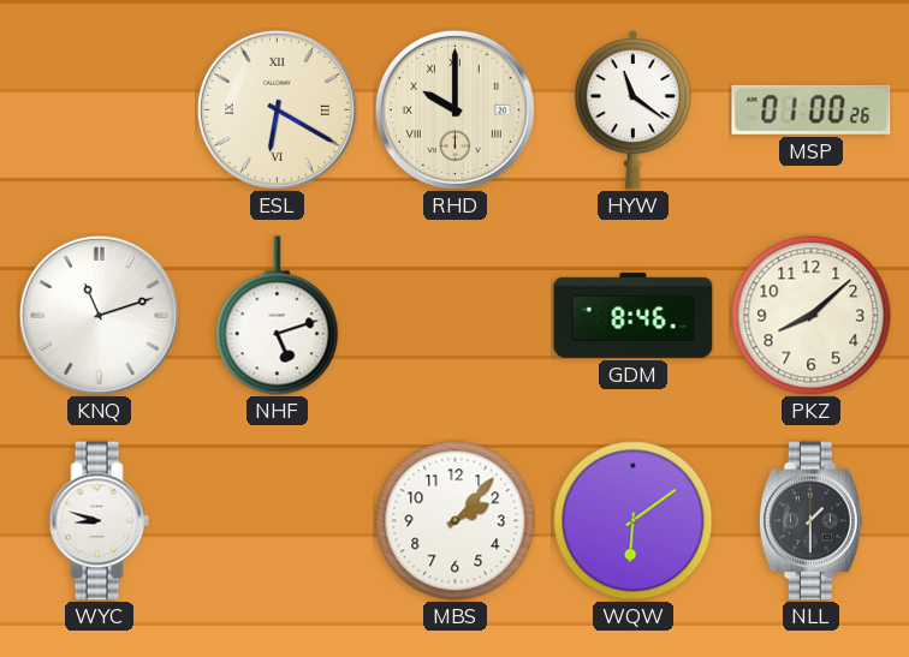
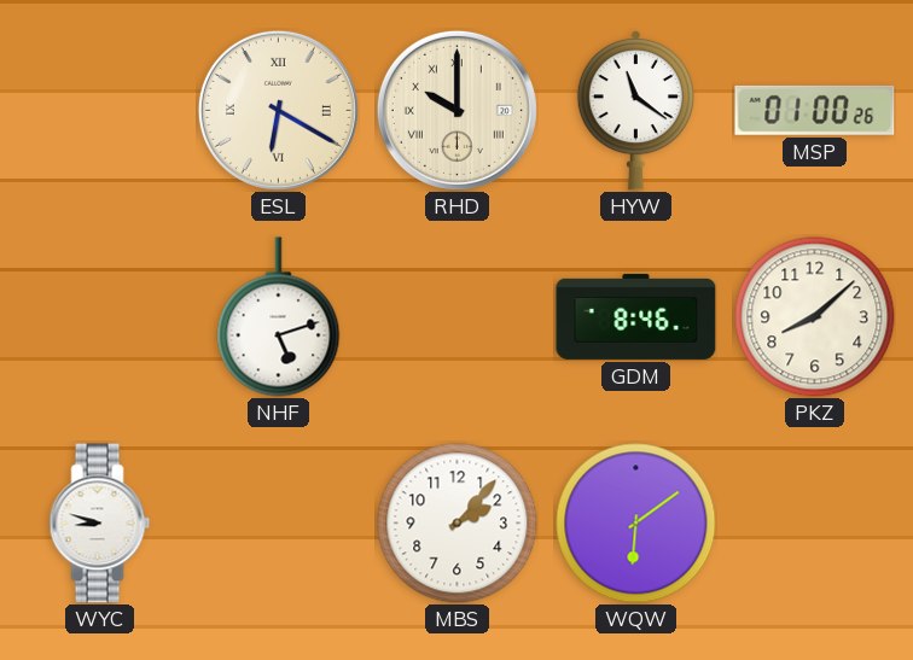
KNQ: 11:12 -> none (99, 315)
NLL: 1:30 -> none (810, 521)
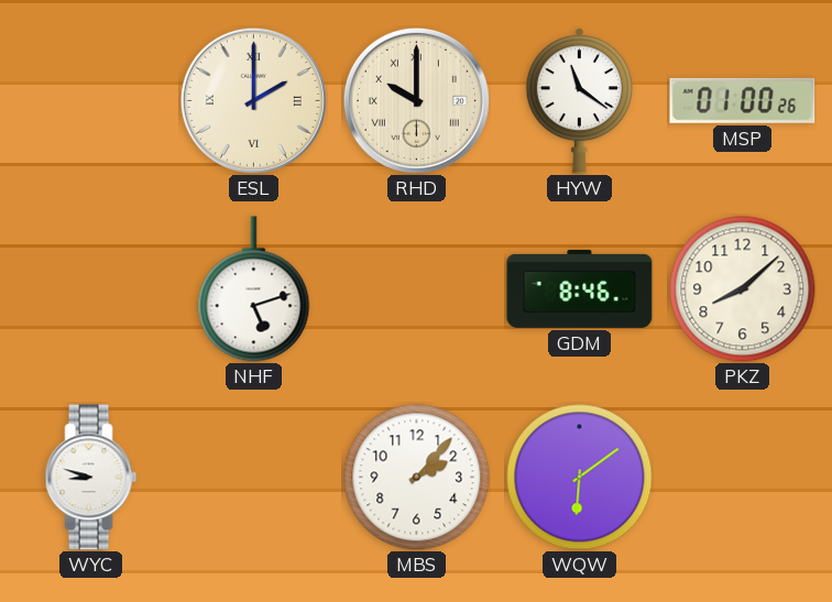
ESL: 6:20 -> 2:00 (253, 100)
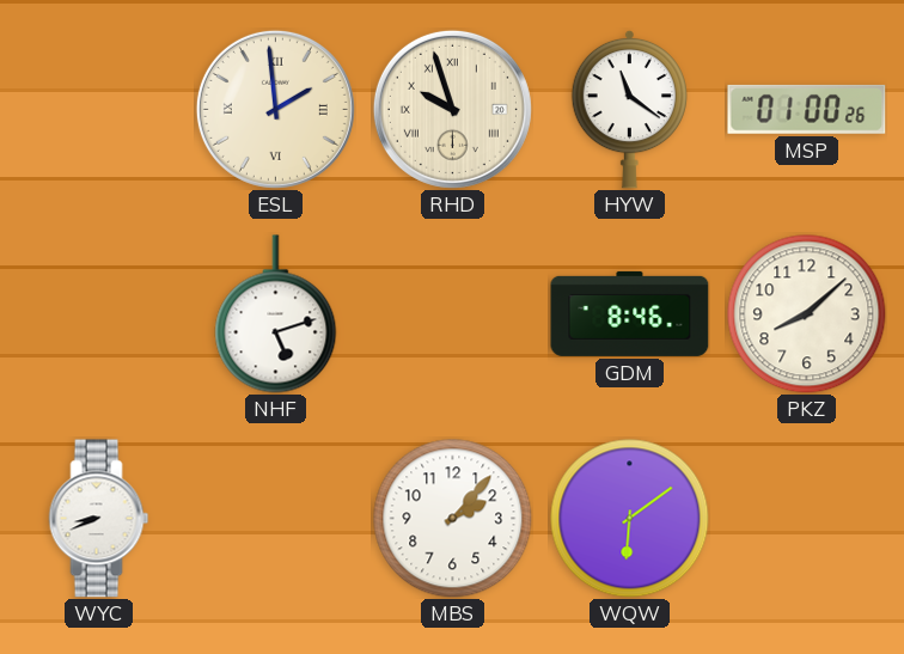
ESL: 2:00 -> 1:59 (275, 109)
RHD: 10:00 -> 9:57 (452, 109)
WYC: 8:48 -> 8:41 (99, 519)
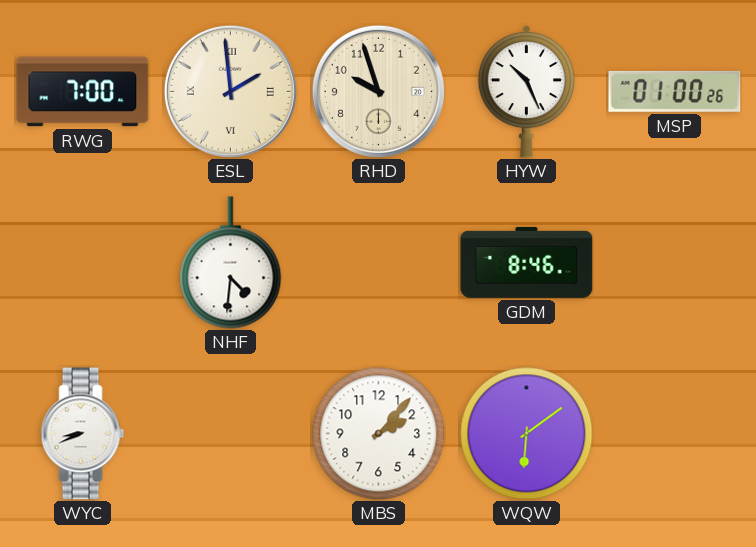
RWG: none -> 7:00 (83, 92)
RHD numerals: Roman -> Arabic (378, 91)
HYW: 11:21 -> 10:26 (526, 91)
NHF: 5:12 -> 4:31 (231, 263)
PKZ: 8:08 -> none (807, 314)
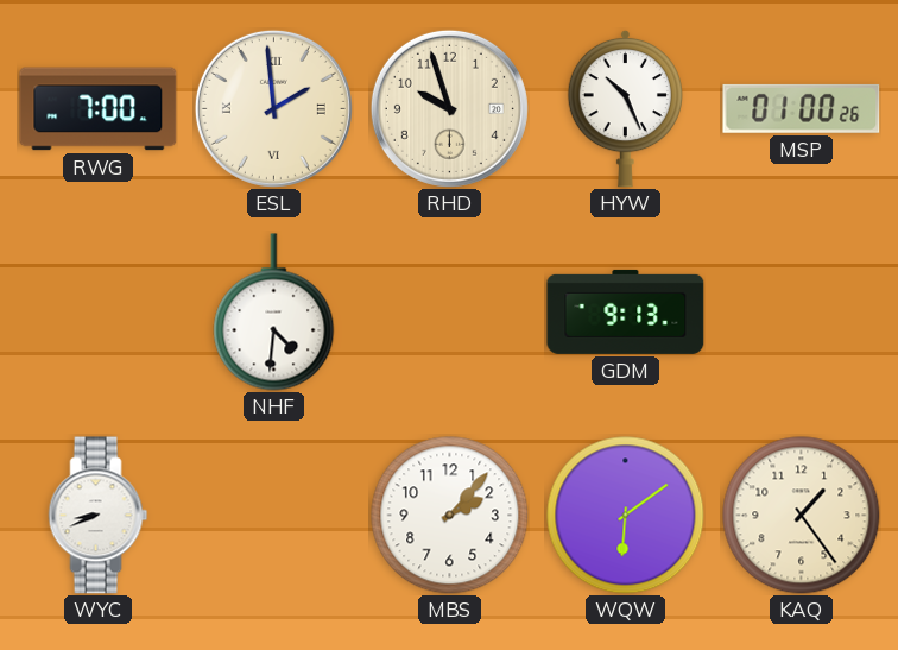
GDM: 8:46 -> 9:13 (626, 311)
KAQ: none -> 1:24 (802, 516)
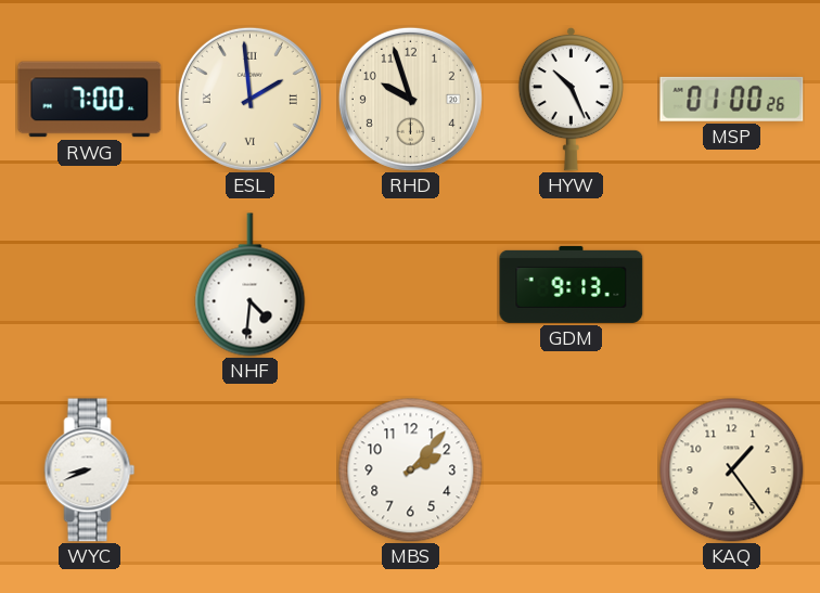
WQW: 6:09 -> none (626, 516)
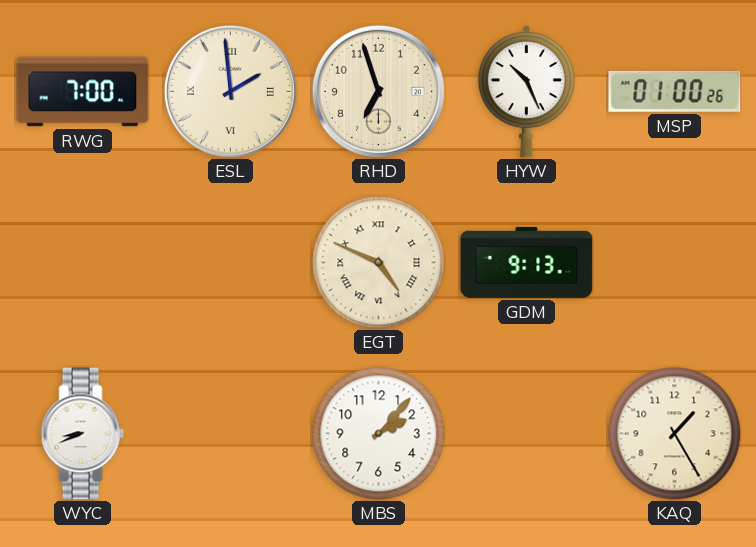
RHD: 9:57 -> 6:57 (378, 91)
NHF: 4:31 -> none (251, 285)
EGT: none -> 4:49 (379, 263)
KAQ: 1:24 -> 1:25 (675, 434)
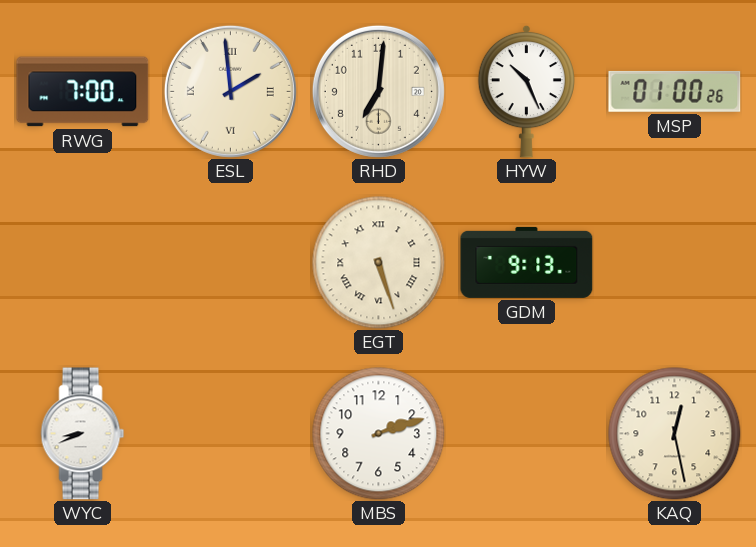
RHD: 6:57 -> 7:01 (378, 91)
EGT: 4:49 -> 5:27 (379, 263)
MBS: 2:07 -> 2:12 (379, 434)
KAQ: 1:25 -> 12:28 (675, 434)
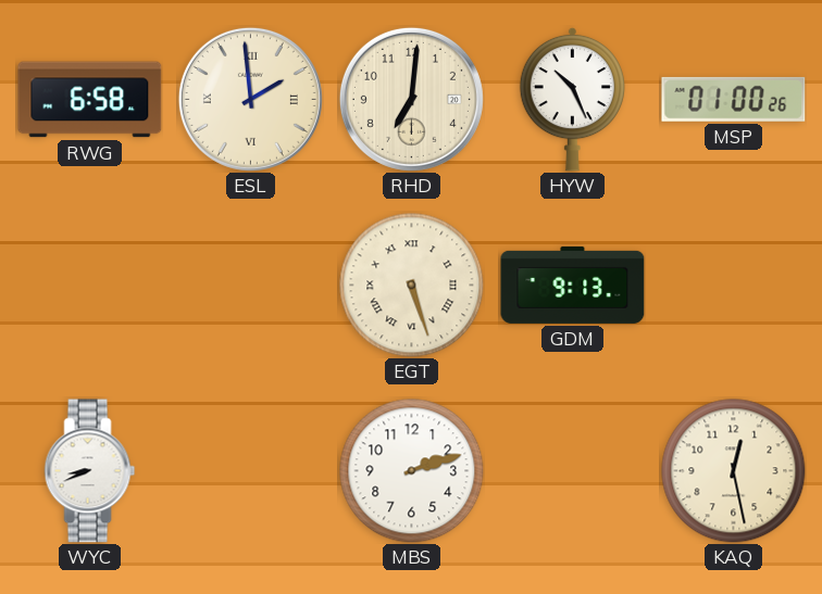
RWG: 7:00 -> 6:58 (90, 100)
